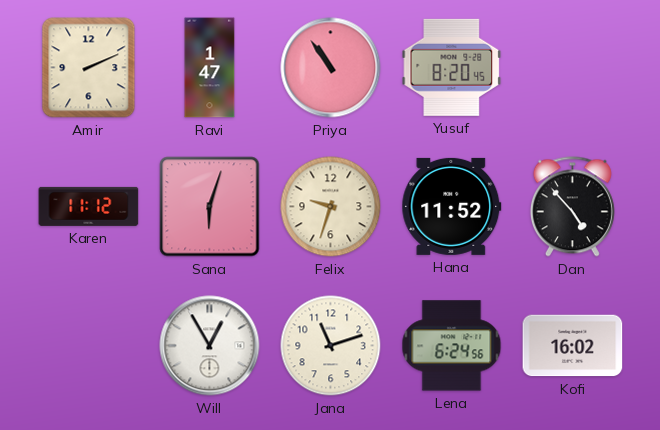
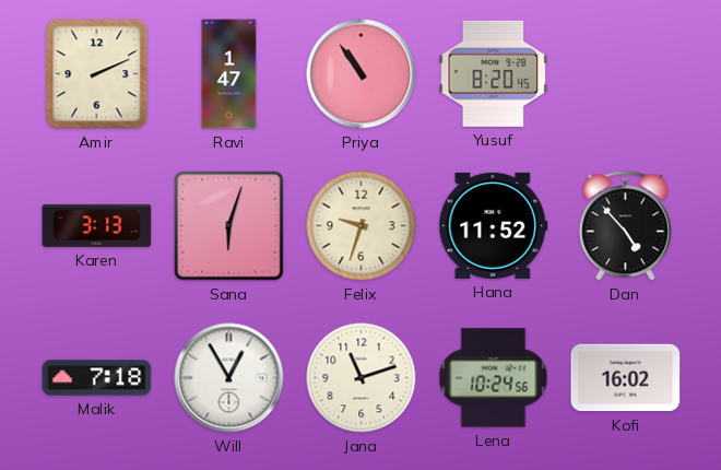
Karen: 11:12 -> 3:13 (97, 225)
Malik: none -> 7:18 (97, 378)
Lena: 6:24 -> 10:24 (494, 378)
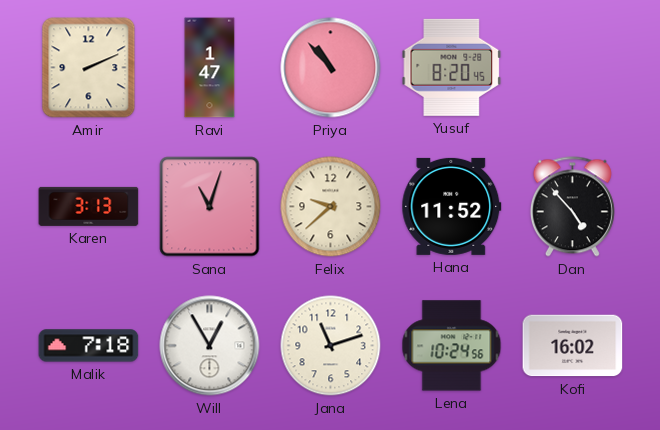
Priya: 10:54 -> 10:53 (331, 68)
Sana: 6:03 -> 11:03 (210, 207)
Felix: 9:33 -> 9:38 (331, 207)
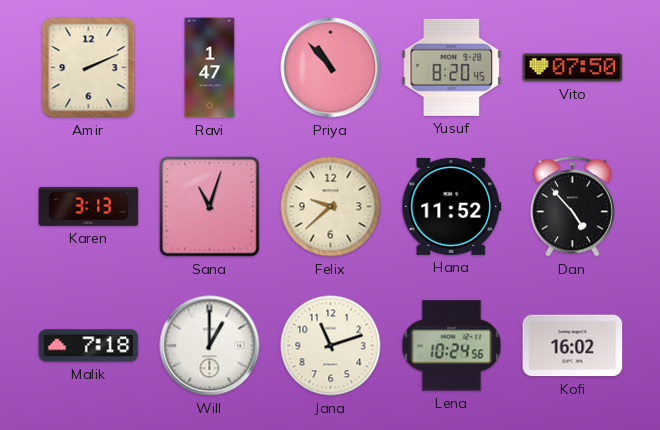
Vito: none -> 07:50 (573, 68)
Will: 12:55 -> 1:00 (210, 346)
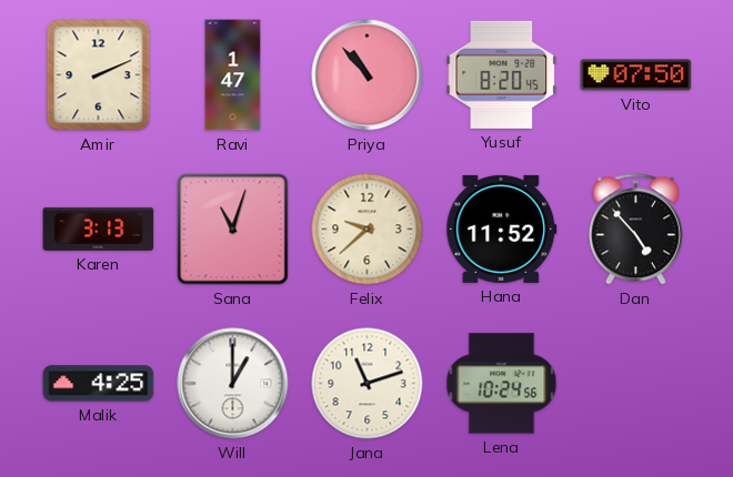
Malik: 7:18 -> 4:25 (99, 384)
Kofi: 16:02 -> none (573, 346)
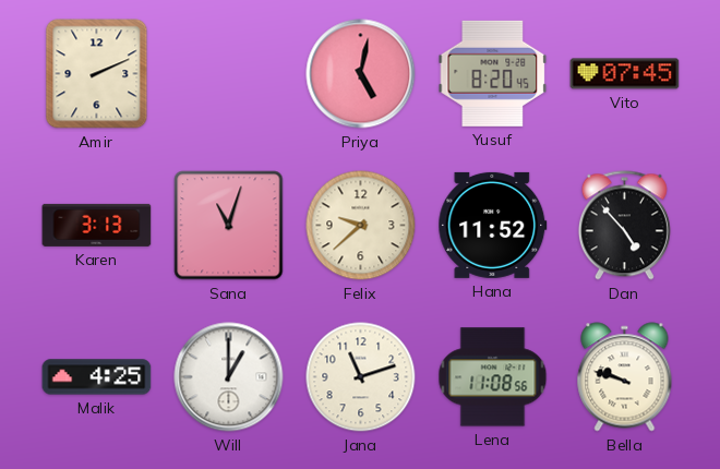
Ravi: 1:47 -> none (233, 75)
Priya: 10:53 -> 5:02 (361, 74)
Vito: 07:50 -> 07:45 (625, 74)
Lena: 10:24 -> 11:08 (493, 377)
Bella: none -> 9:48 (625, 377)
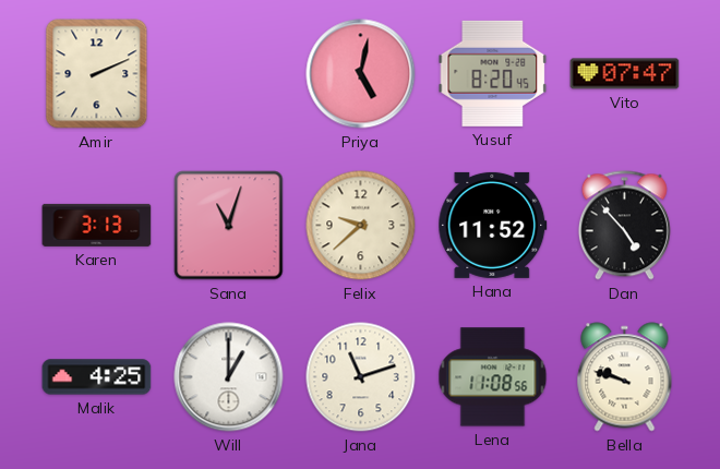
Vito: 07:45 -> 07:47 (625, 74)
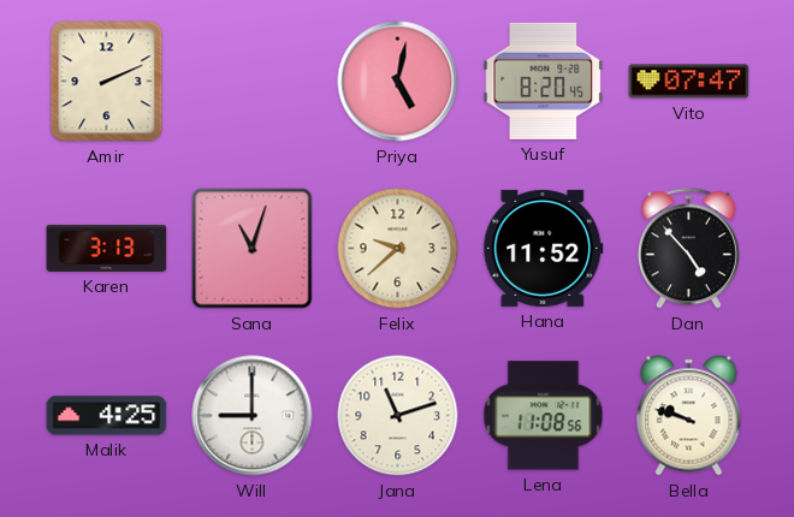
Will: 1:00 -> 9:00 (253, 416)
